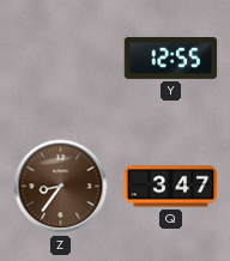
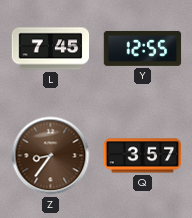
L: none -> 7:45 (51, 49)
Q: 3:47 -> 3:57 (143, 156)
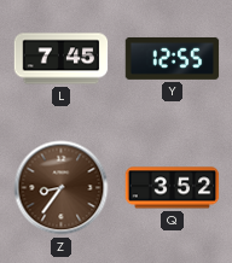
Q: 3:57 -> 3:52 (173, 188)
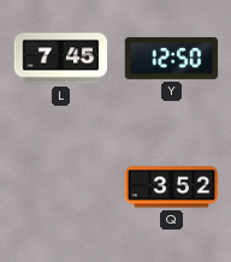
Y: 12:55 -> 12:50 (172, 58)
Z: 8:36 -> none (62, 188)
